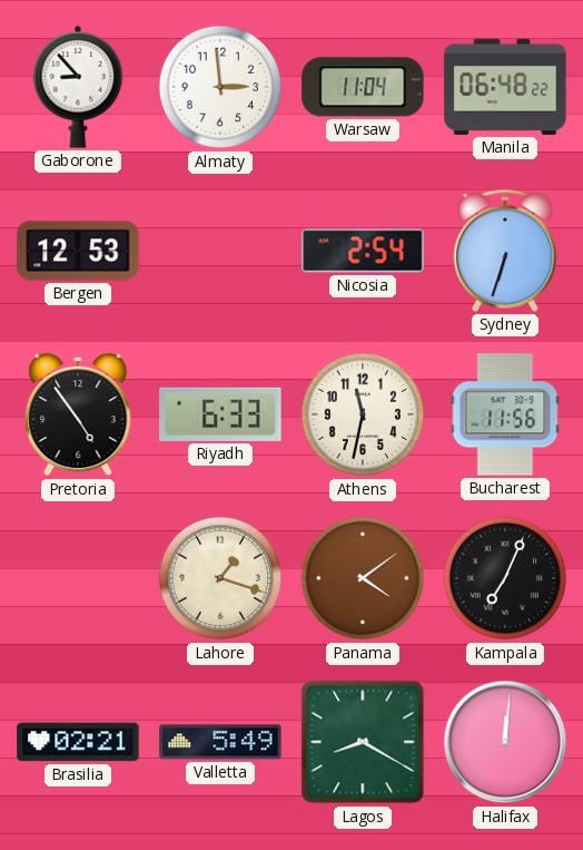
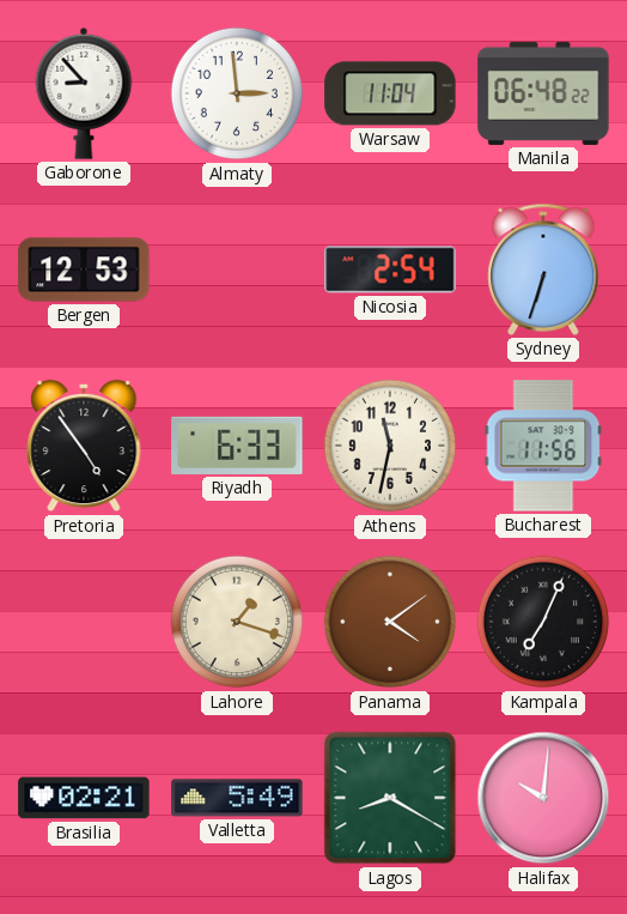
Halifax: 12:01 -> 10:01 (543, 798)
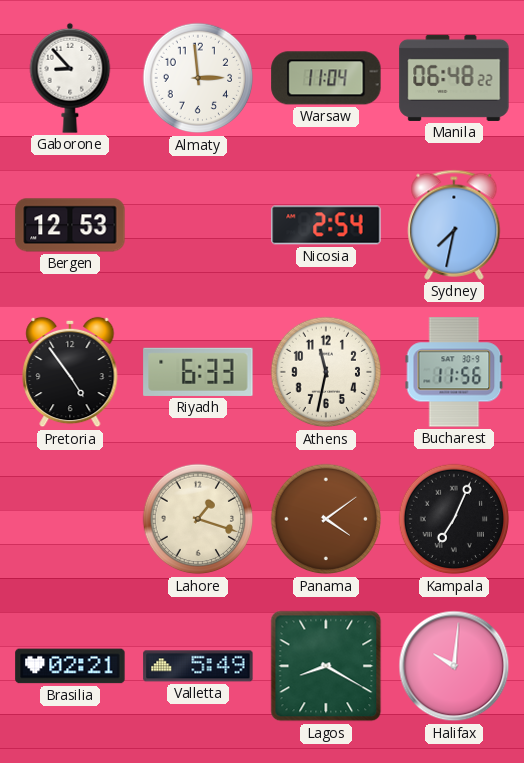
Sydney: 6:33 -> 7:32 (454, 225)
